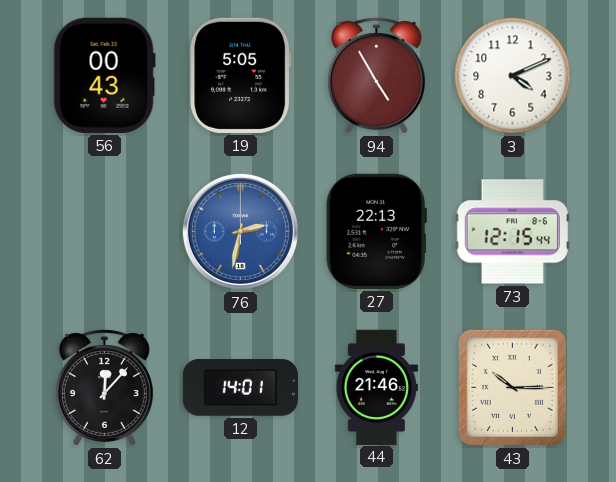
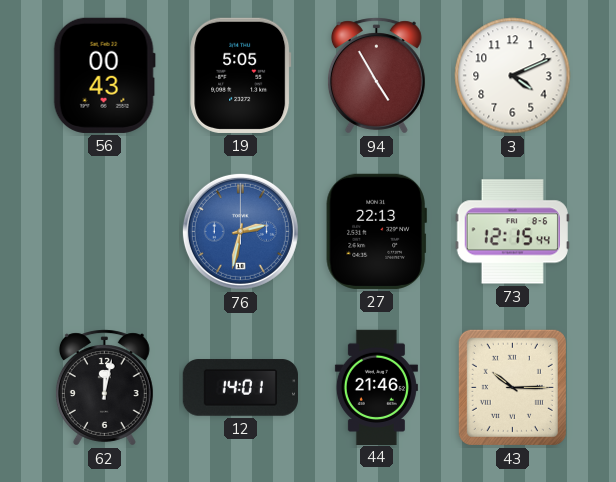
62: 12:07 -> 12:02 (104, 388)
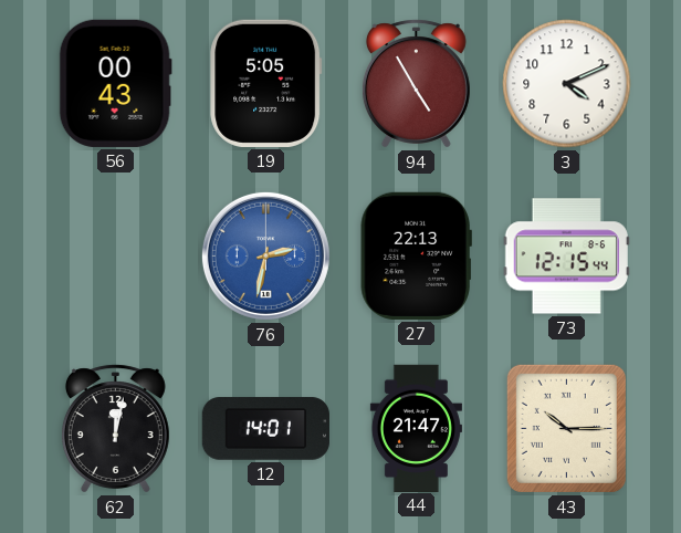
44: 21:46 -> 21:47 (416, 428)
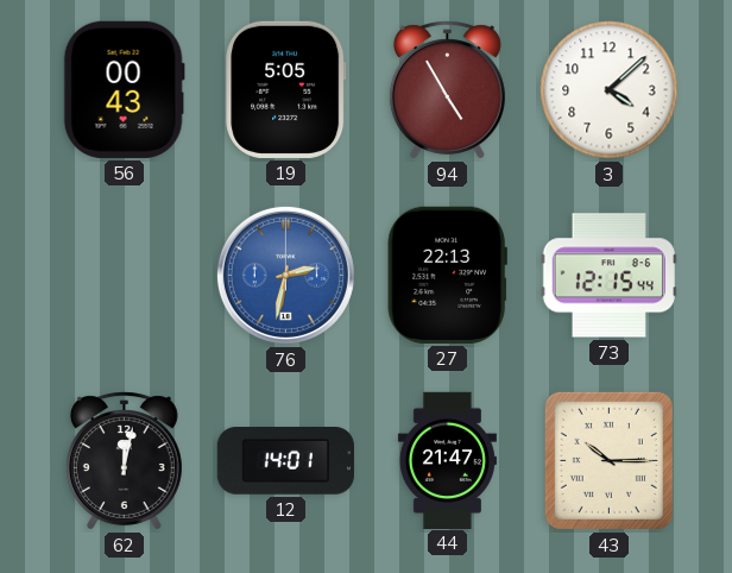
3: 4:11 -> 4:08 (610, 90)
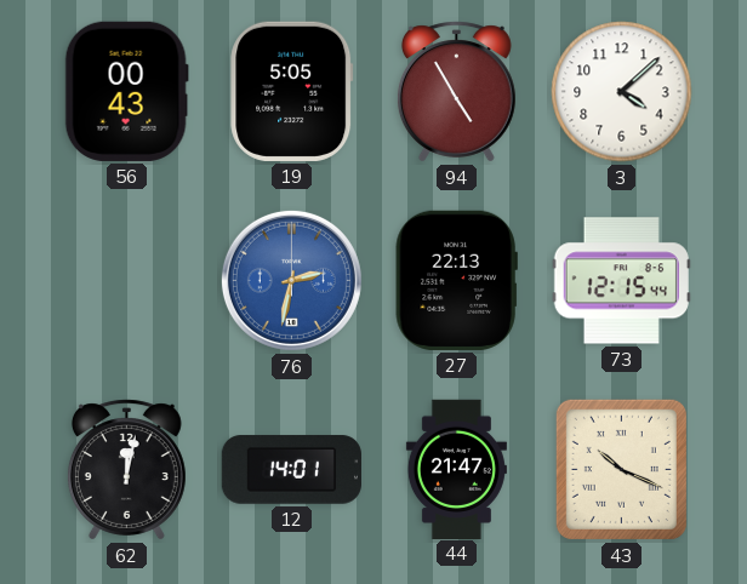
43: 10:15 -> 10:19 (621, 469)
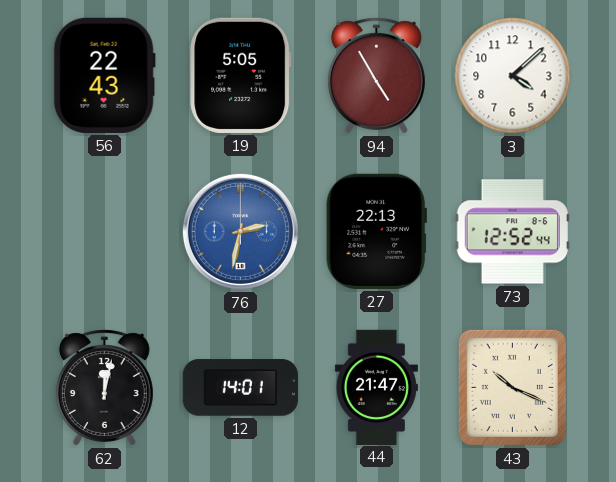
56: 00:43 -> 22:43 (104, 75)
73: 12:15 -> 12:52 (512, 232)
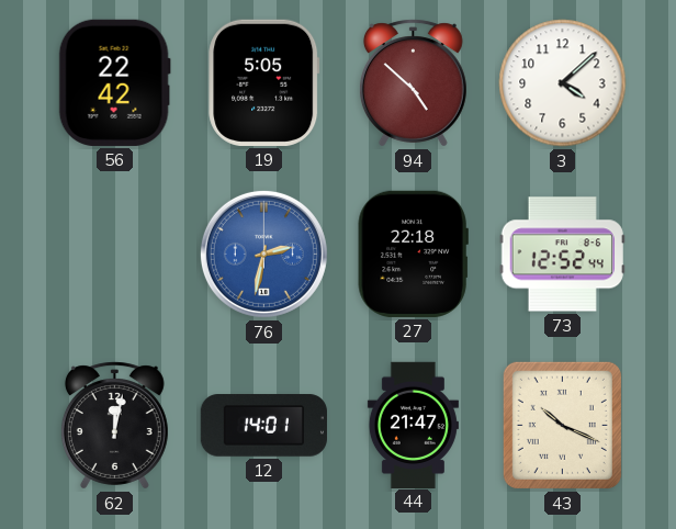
56: 22:43 -> 22:42 (114, 82)
94: 4:55 -> 4:52 (413, 83)
27: 22:13 -> 22:18 (413, 254)
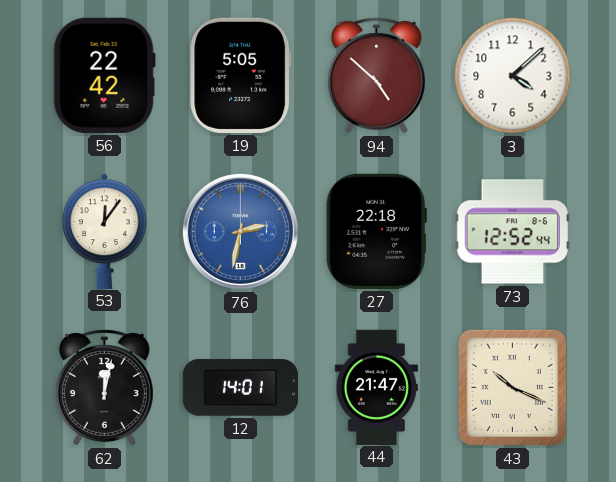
53: none -> 12:06 (105, 231)
